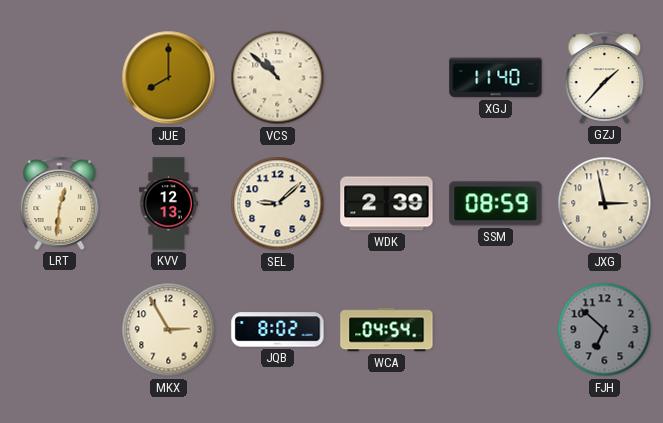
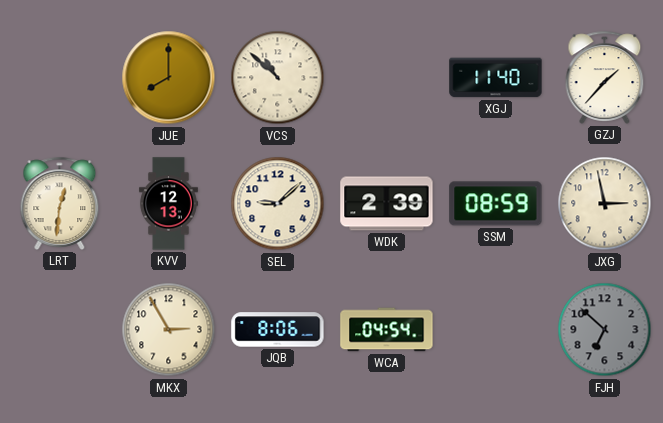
JQB: 8:02 -> 8:06 (278, 330)
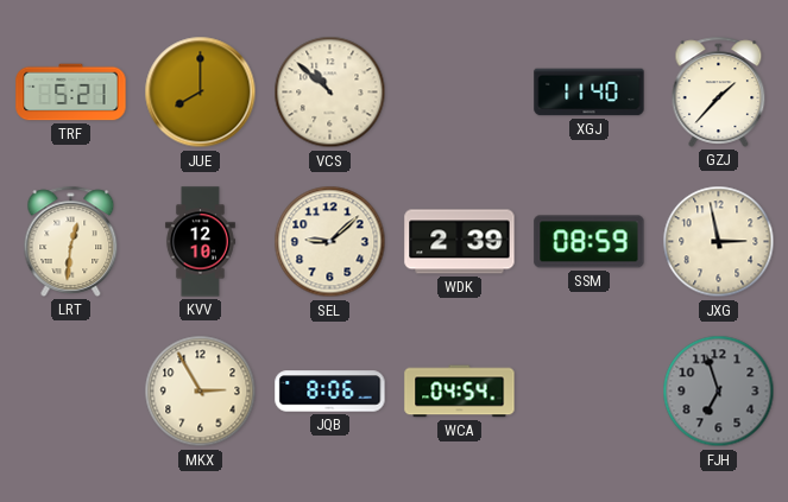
TRF: none -> 5:21 (71, 93)
KVV: 12:13 -> 12:10 (200, 242)
FJH: 6:52 -> 6:57 (719, 392)
